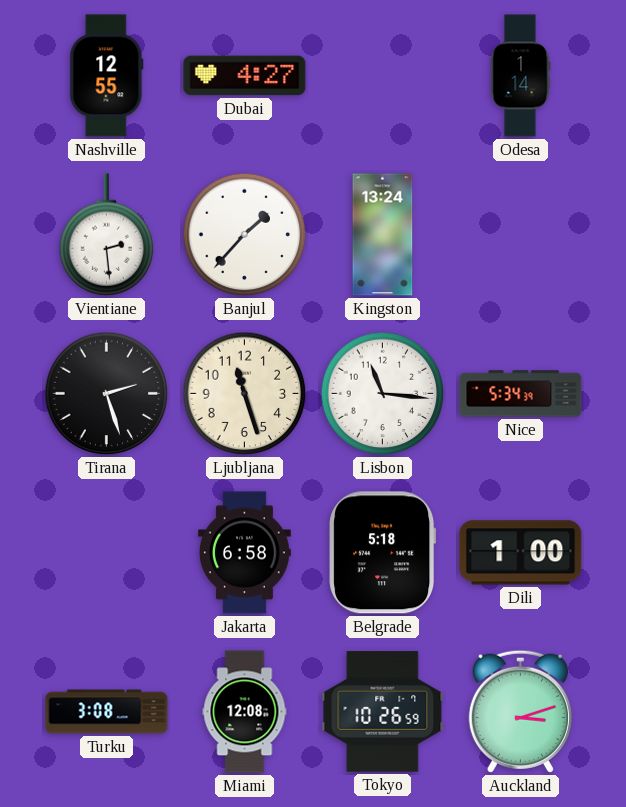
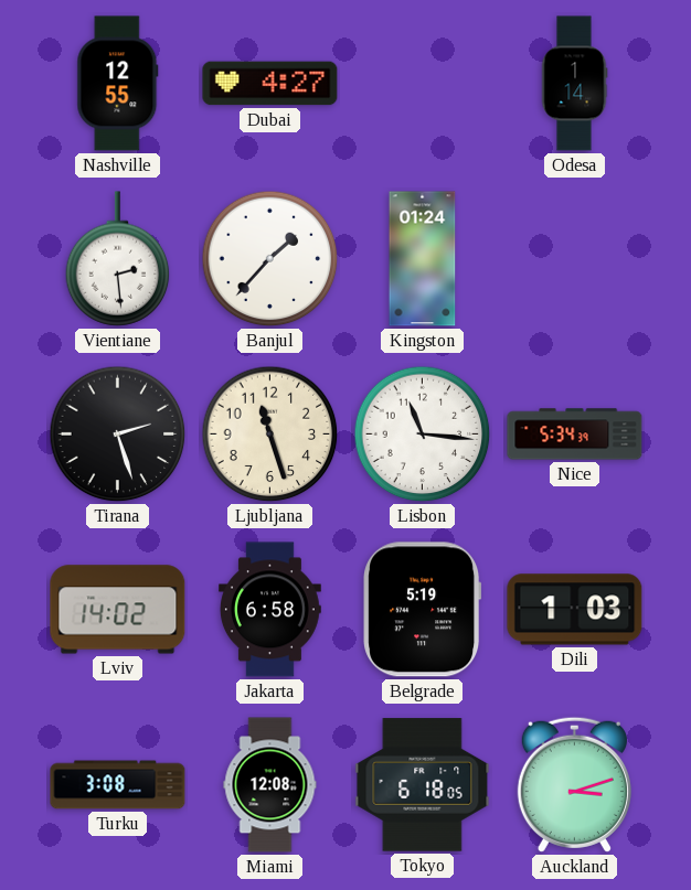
Kingston: 13:24 -> 01:24 (423, 259)
Lviv: none -> 14:02 (118, 610)
Belgrade: 5:18 -> 5:19 (423, 610)
Dili: 1:00 -> 1:03 (575, 610)
Tokyo: 10:26 -> 6:18 (423, 785)
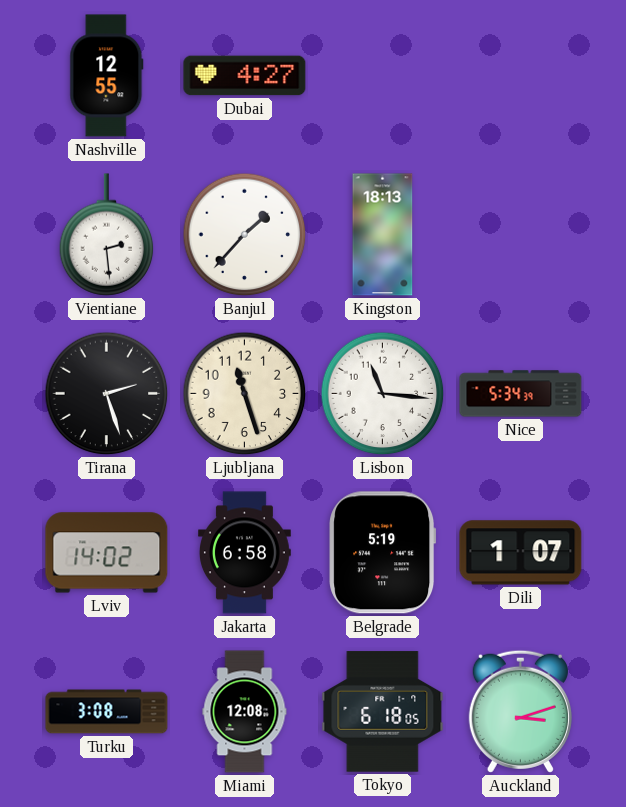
Odesa: 1:14 -> none (574, 84)
Kingston: 01:24 -> 18:13 (383, 235)
Dili: 1:03 -> 1:07 (521, 553)
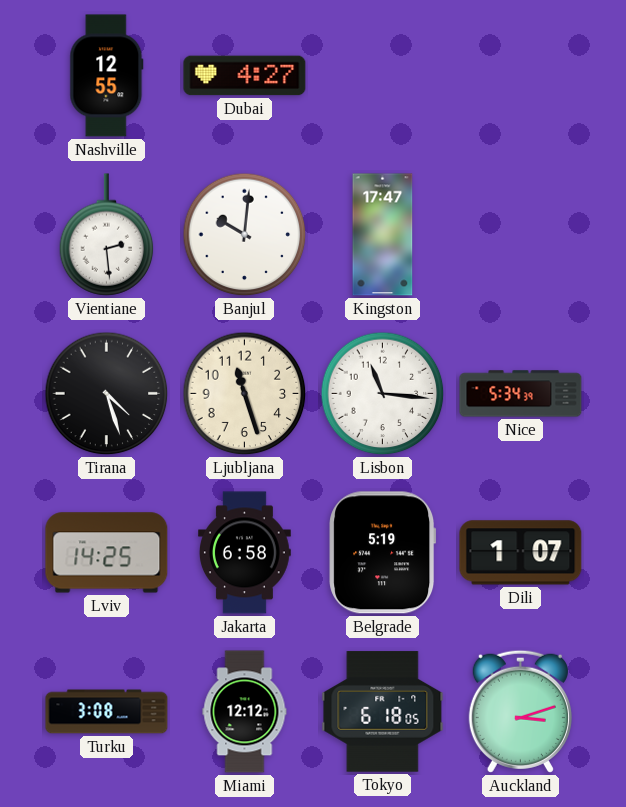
Banjul: 1:37 -> 10:01 (245, 235)
Kingston: 18:13 -> 17:47 (383, 235)
Tirana: 2:27 -> 4:27 (107, 394)
Lviv: 14:02 -> 14:25 (107, 553)
Miami: 12:08 -> 12:12 (245, 712)
